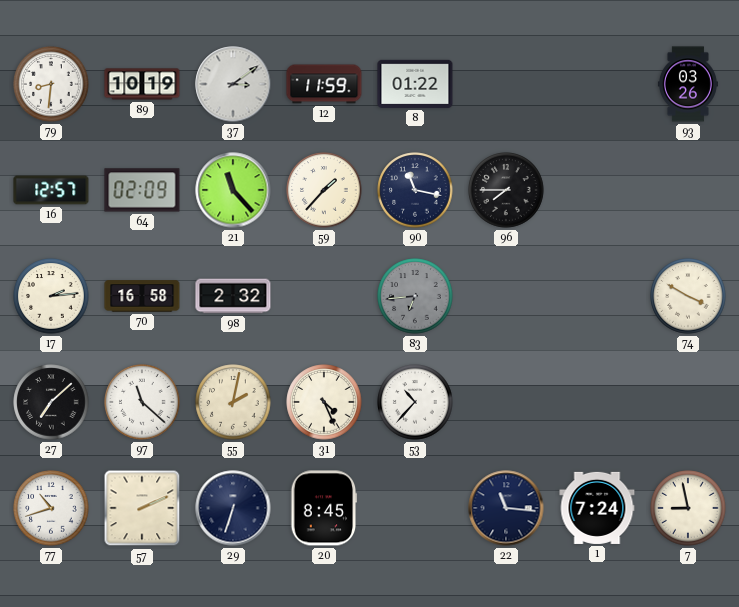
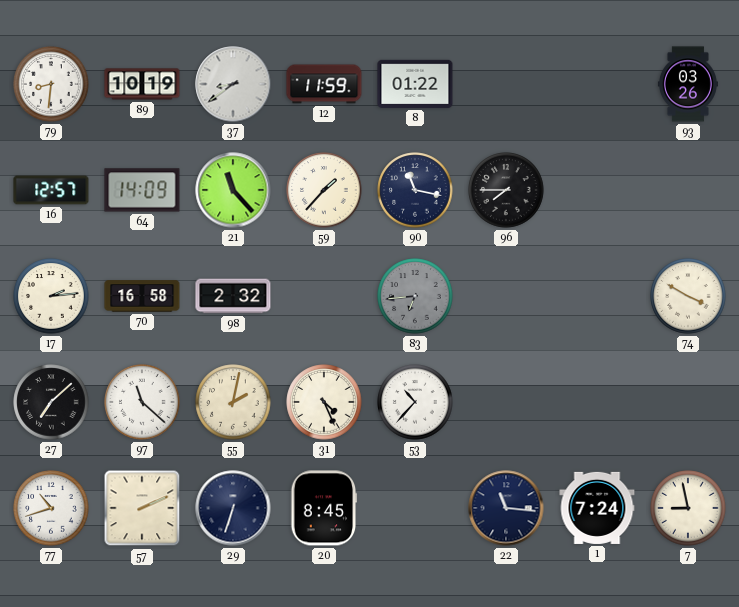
37: 3:09 -> 8:39 (233, 84)
64: 02:09 -> 14:09 (142, 190)
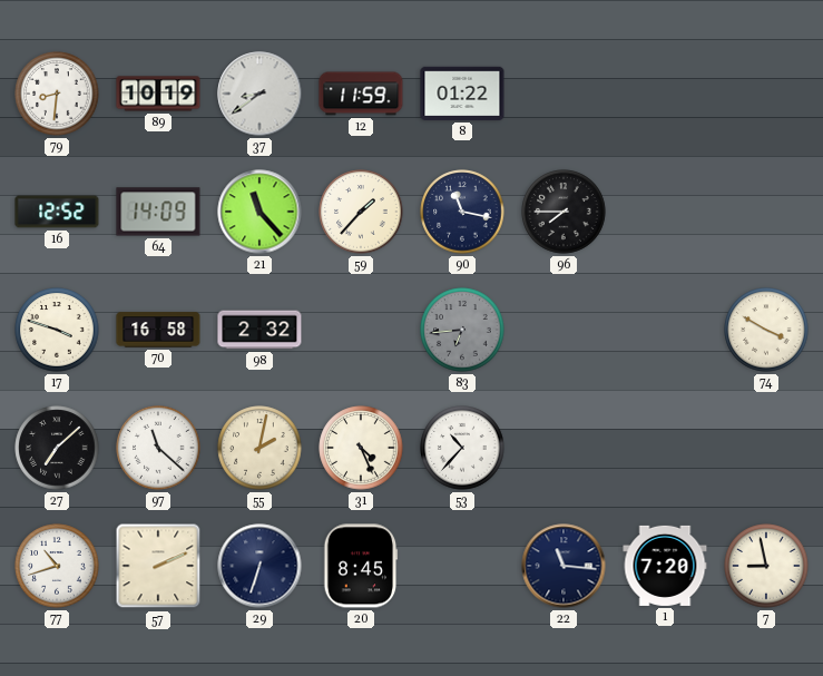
93: 03:26 -> none (688, 84)
16: 12:57 -> 12:52 (57, 212)
17: 2:14 -> 3:48 (57, 330)
1: 7:24 -> 7:20 (665, 566)
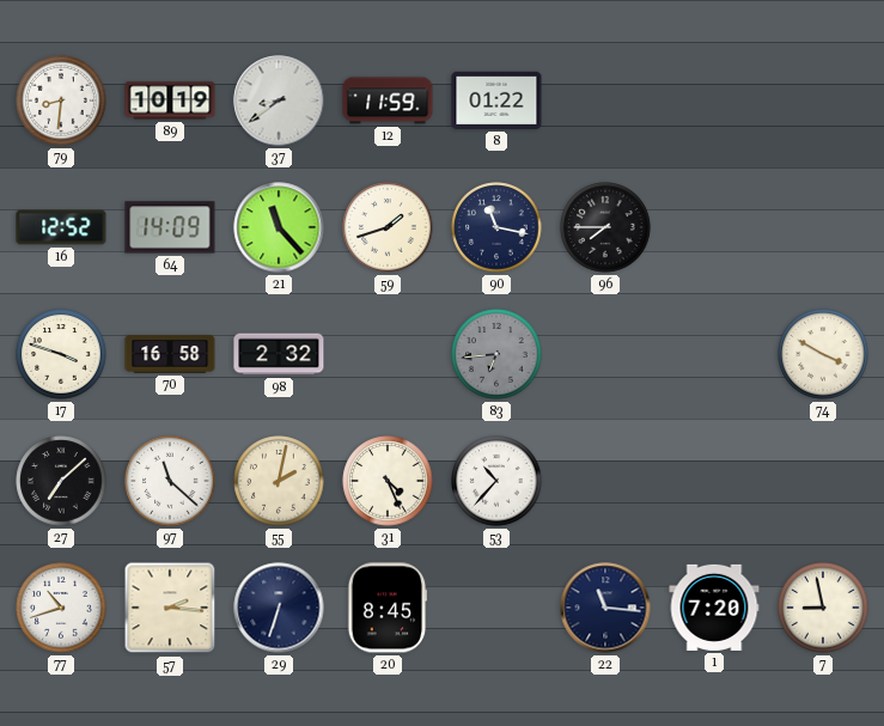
59: 1:37 -> 1:42 (388, 227)
57: 2:11 -> 2:16 (170, 608)
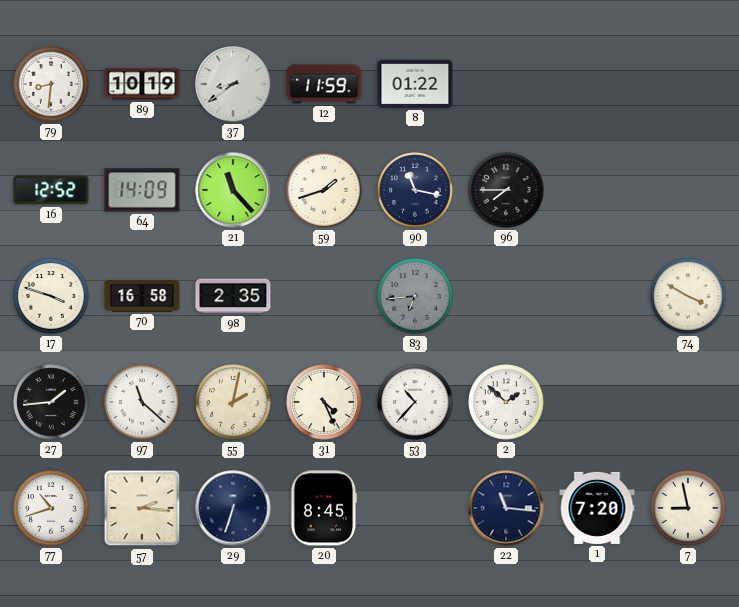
98: 2:32 -> 2:35 (233, 296)
27: 7:08 -> 1:44 (51, 402)
2: none -> 1:52 (506, 402)
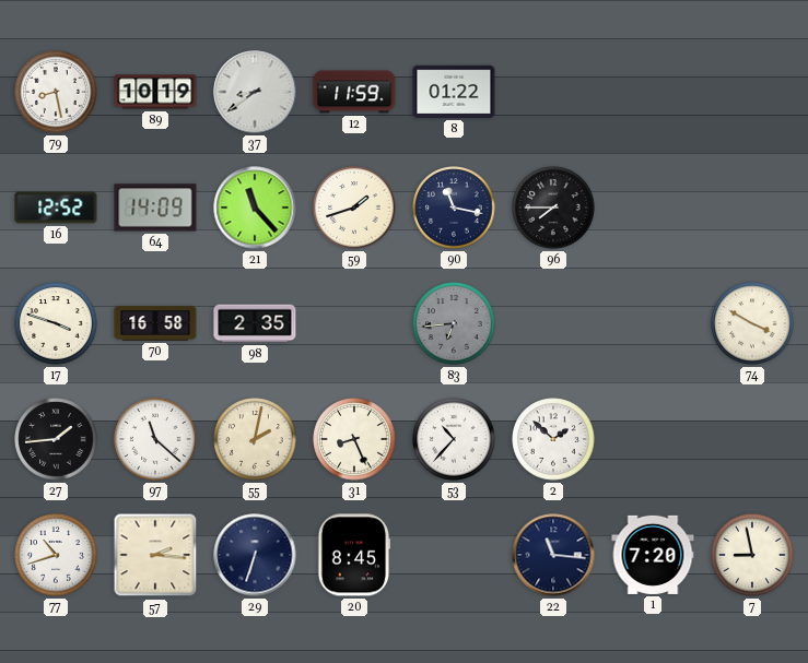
79: 8:31 -> 8:28 (56, 92)
31: 4:26 -> 8:26 (354, 439)
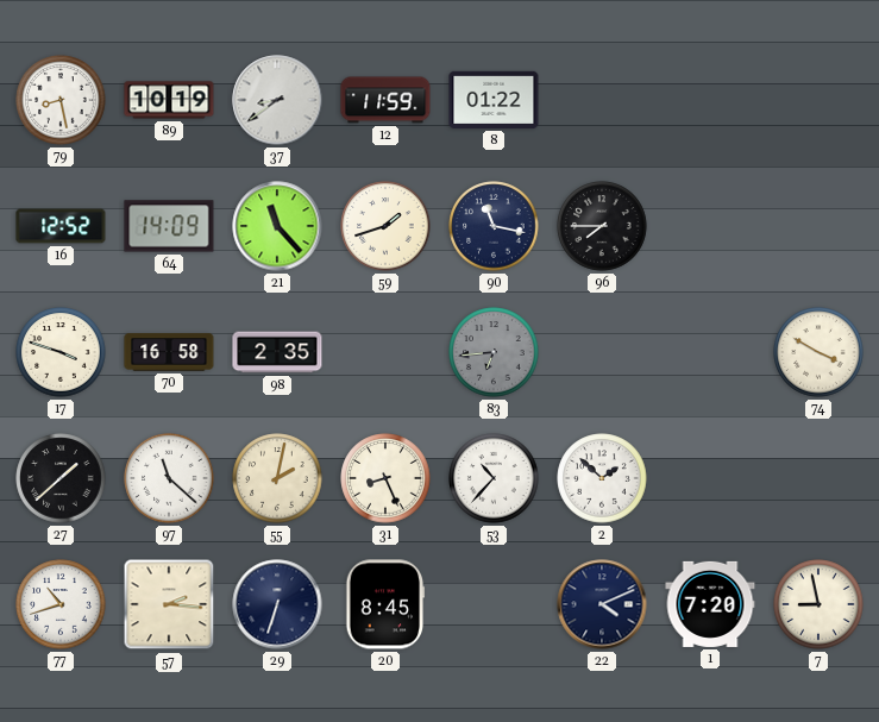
27: 1:44 -> 1:38 (61, 478)
22: 11:16 -> 4:11 (602, 604)
